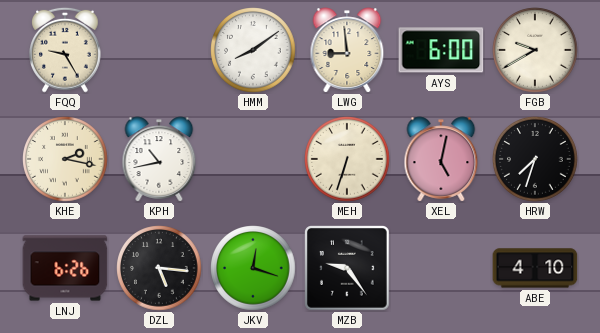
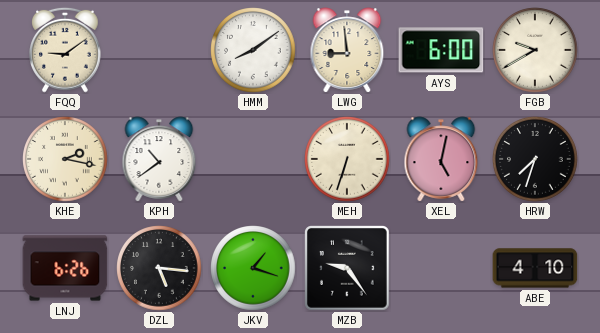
FQQ: 9:25 -> 9:09 (65, 50)
KPH: 10:43 -> 10:39 (159, 159)
JKV: 12:18 -> 1:18 (253, 268)
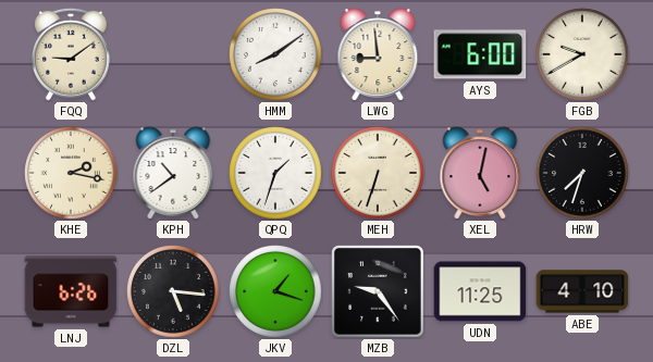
QPQ: none -> 1:33 (275, 173)
UDN: none -> 11:25 (480, 291)
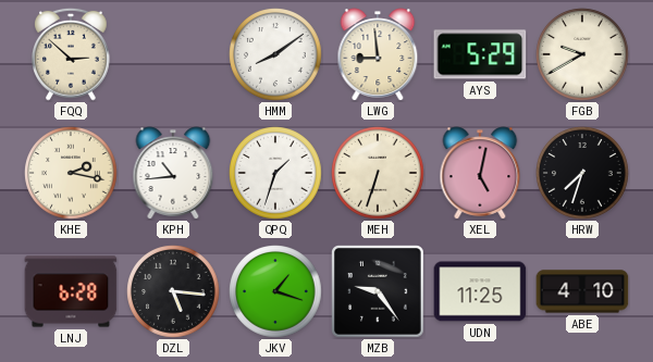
FQQ: 9:09 -> 2:52 (71, 54)
AYS: 6:00 -> 5:29 (480, 54)
KPH: 10:39 -> 10:44 (173, 173)
LNJ: 6:26 -> 6:28 (71, 291)
